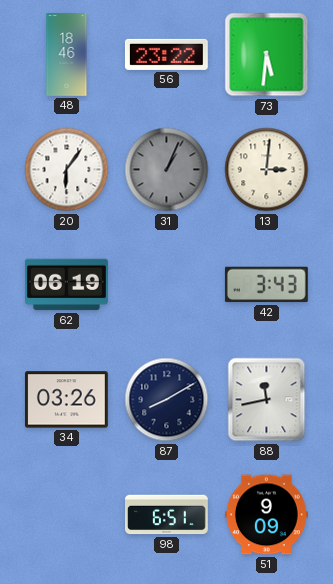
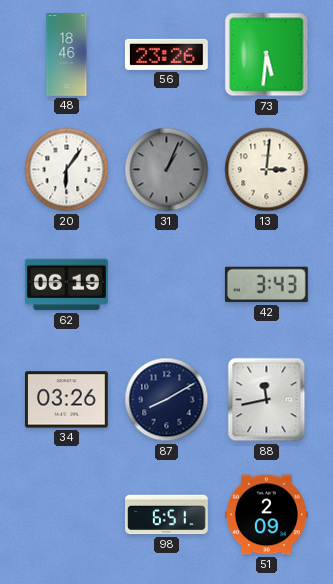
56: 23:22 -> 23:26 (166, 54)
51: 9:09 -> 2:09 (266, 515)
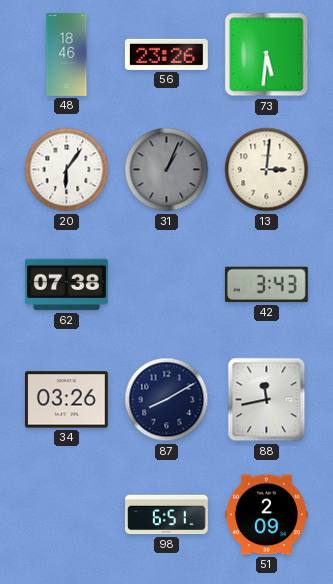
62: 06:19 -> 07:38 (67, 285)
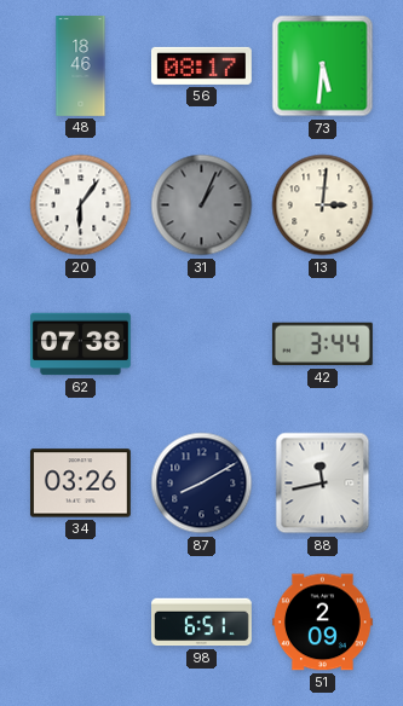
56: 23:26 -> 08:17 (201, 65)
42: 3:43 -> 3:44 (322, 345)
